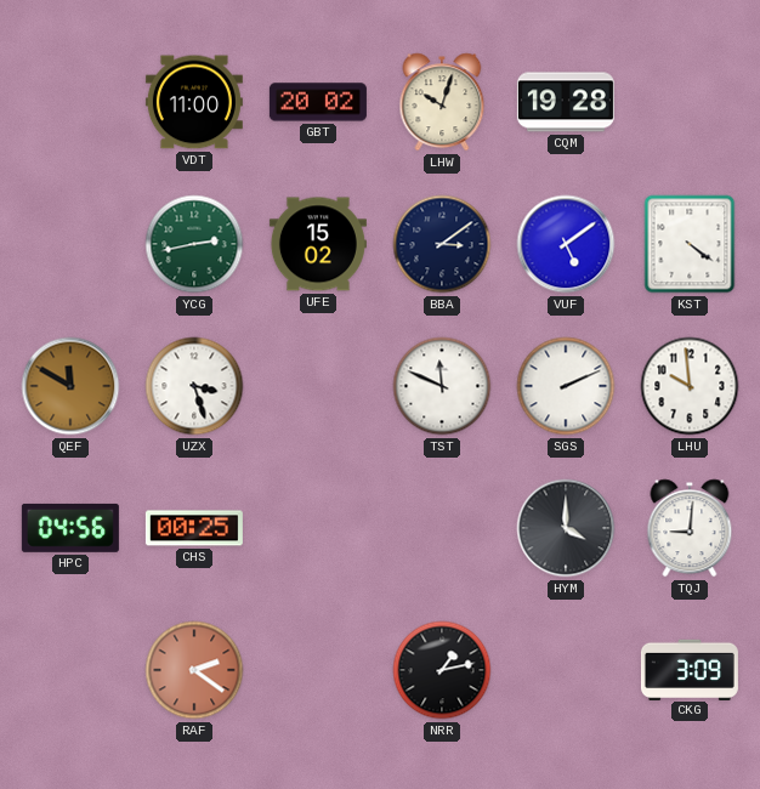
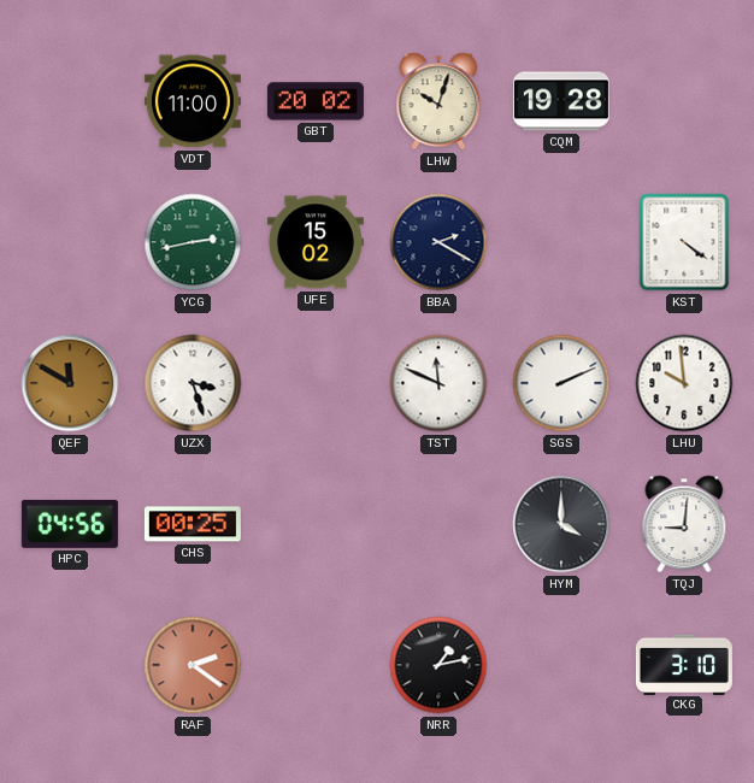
BBA: 3:09 -> 2:20 (438, 242)
VUF: 5:09 -> none (566, 244)
CKG: 3:09 -> 3:10 (684, 664)
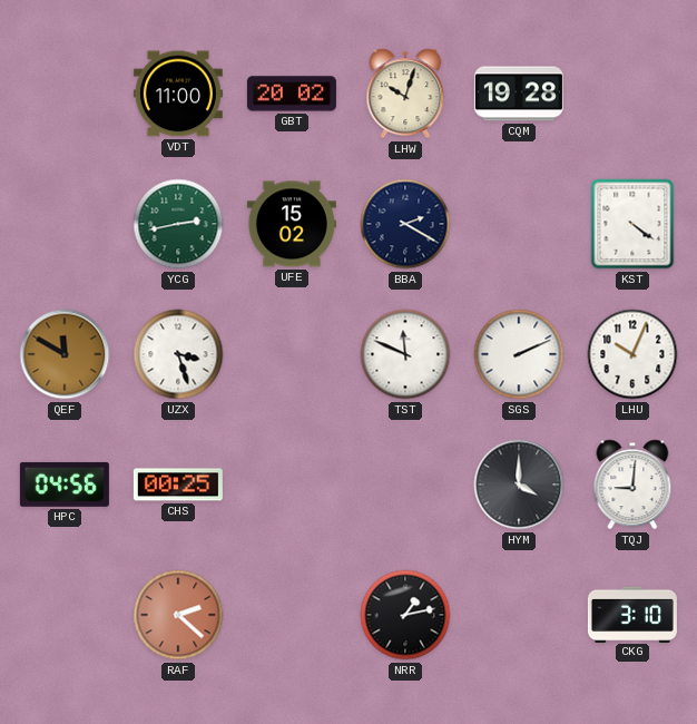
LHU: 9:59 -> 10:04 (632, 354)
RAF: 2:21 -> 2:22 (178, 615)
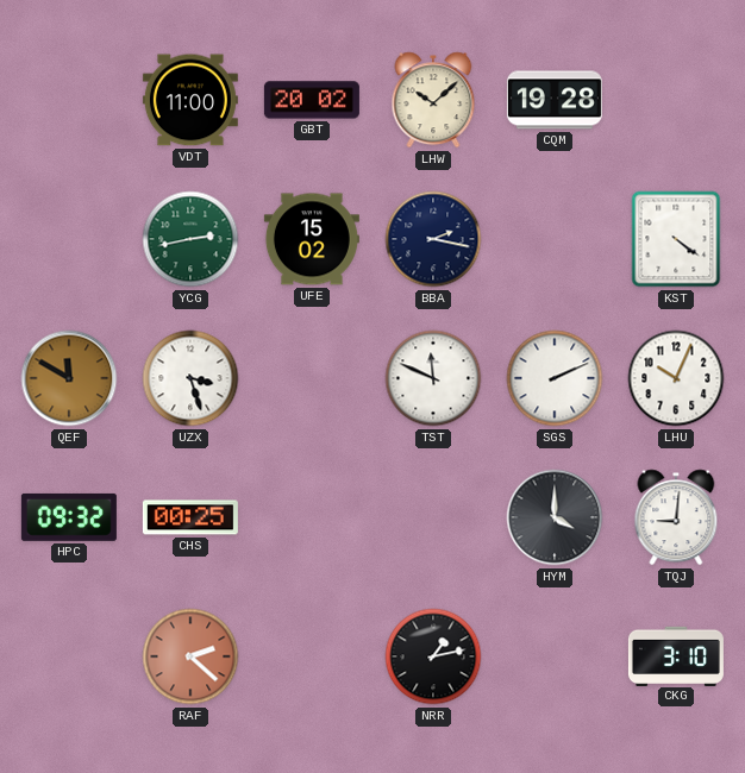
LHW: 10:03 -> 10:08 (433, 100)
BBA: 2:20 -> 2:17 (433, 239)
HPC: 04:56 -> 09:32 (69, 517)
